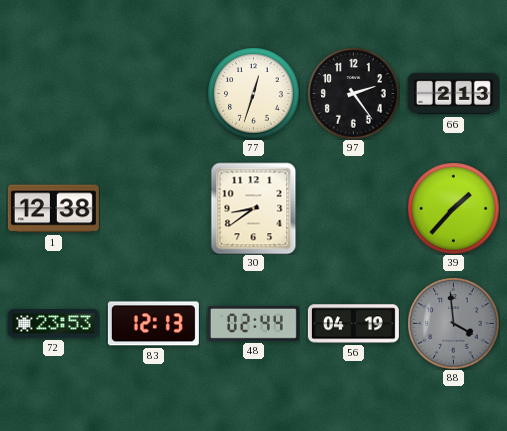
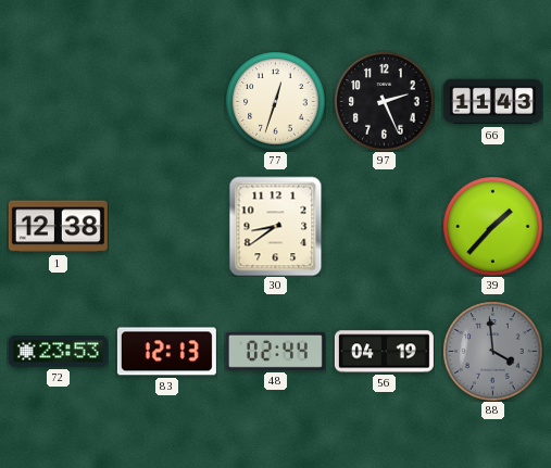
97: 2:24 -> 2:26 (384, 101)
66: 2:13 -> 11:43 (492, 102)
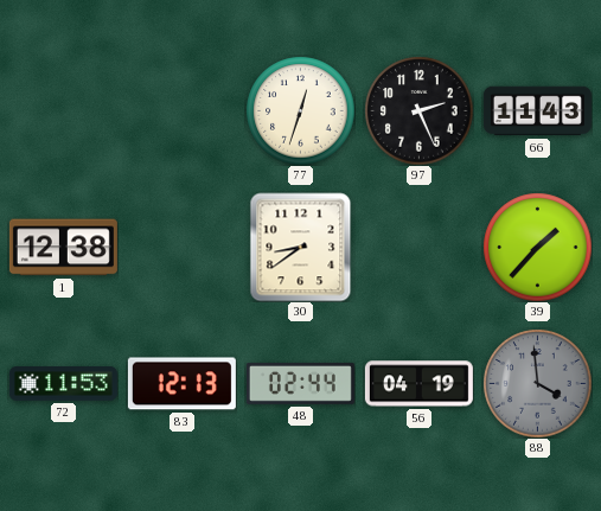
72: 23:53 -> 11:53 (63, 384)
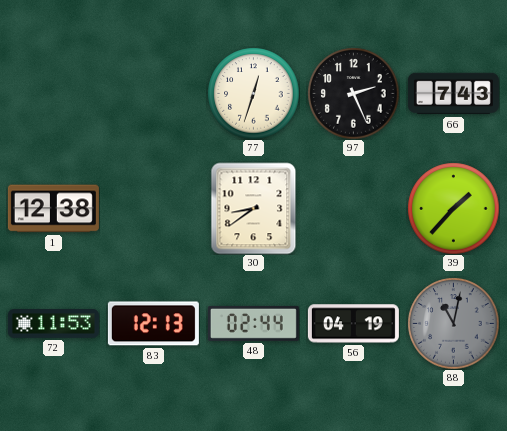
66: 11:43 -> 7:43 (453, 94)
88: 3:59 -> 11:02 (453, 323)
